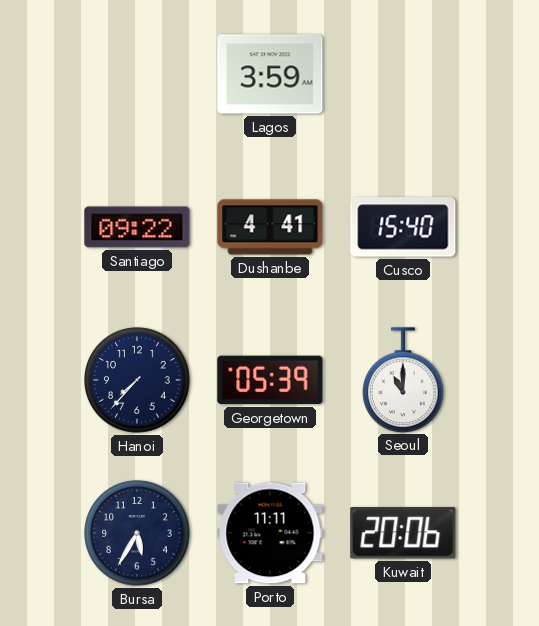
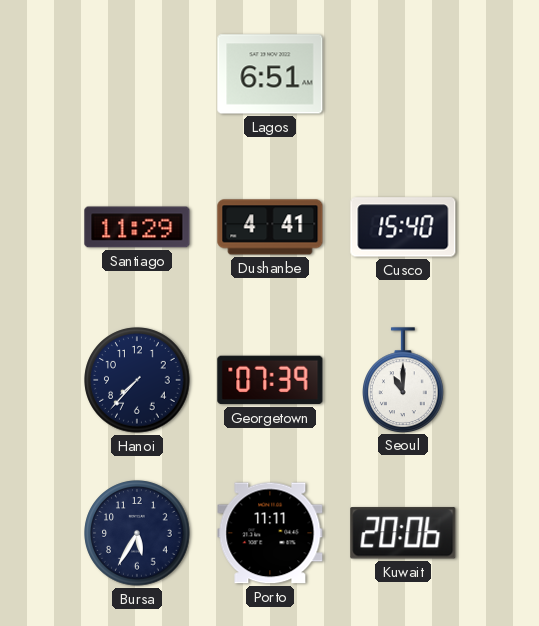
Lagos: 3:59 -> 6:51 (270, 74)
Santiago: 09:22 -> 11:29 (137, 227)
Georgetown: 05:39 -> 07:39 (270, 380)
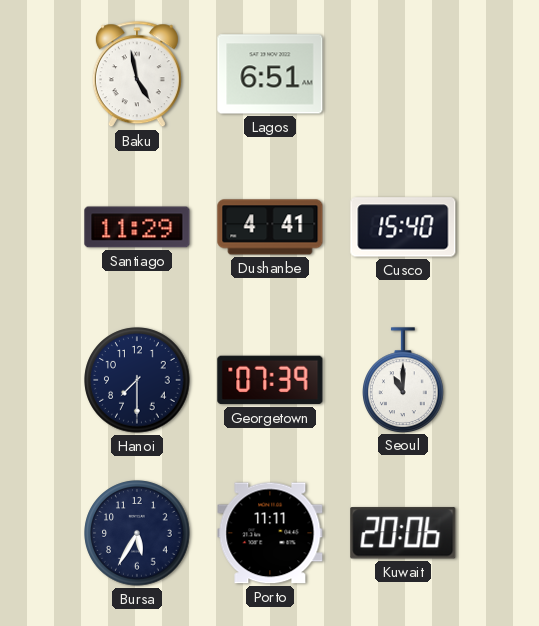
Baku: none -> 4:58 (137, 75)
Hanoi: 7:37 -> 7:30 (137, 380)
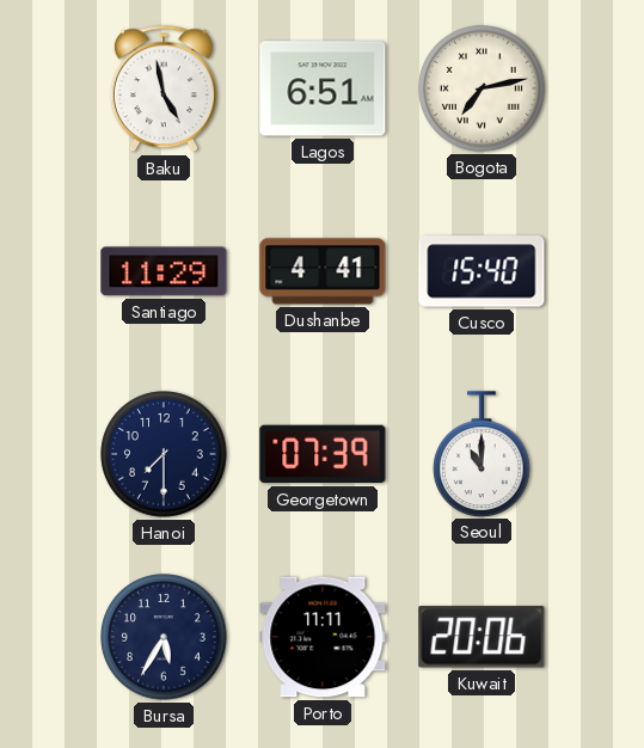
Bogota: none -> 7:13 (482, 88)
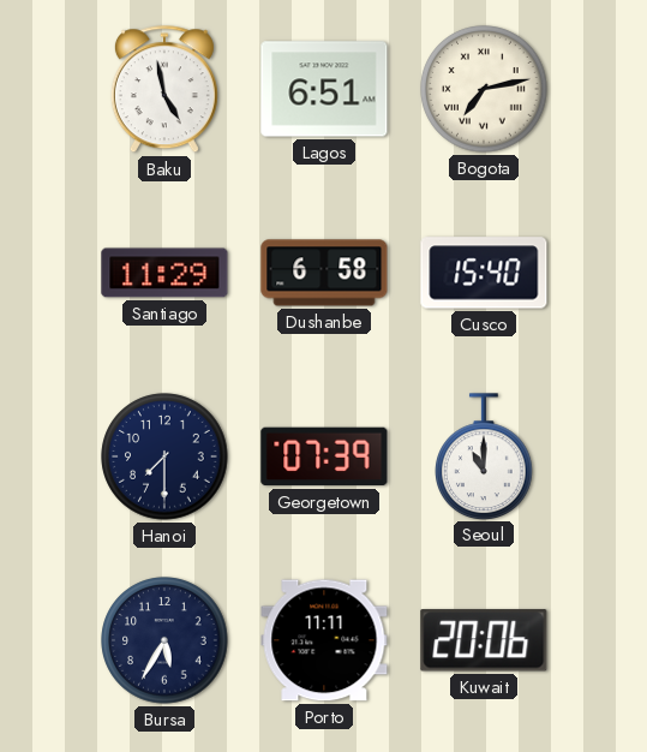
Dushanbe: 4:41 -> 6:58 (324, 273)
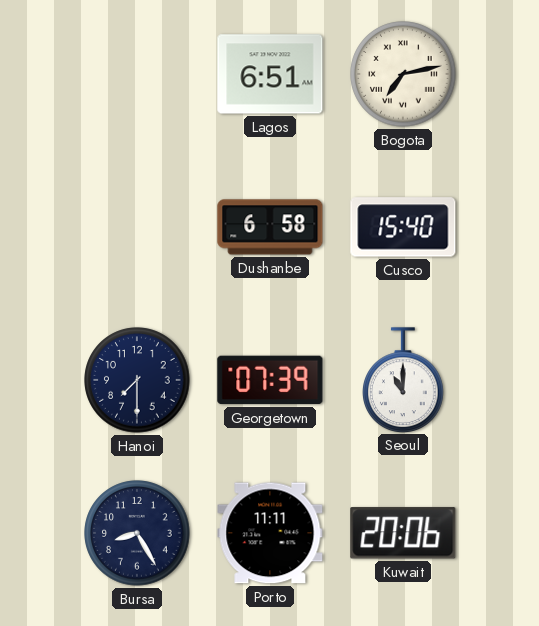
Baku: 4:58 -> none (164, 90)
Santiago: 11:29 -> none (164, 273)
Bursa: 5:35 -> 8:25 (137, 533)
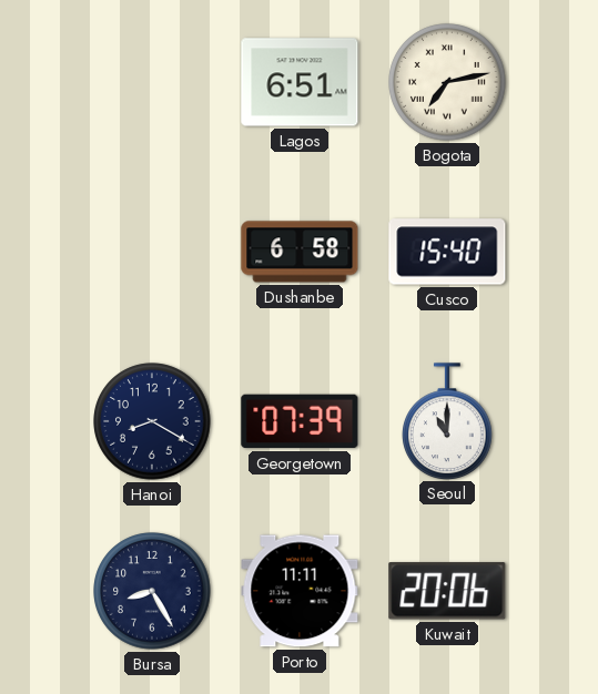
Hanoi: 7:30 -> 8:20 (152, 421)
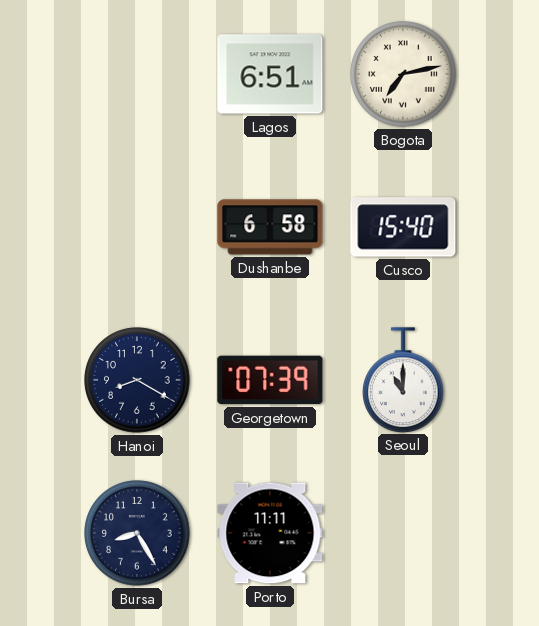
Kuwait: 20:06 -> none (447, 591)
